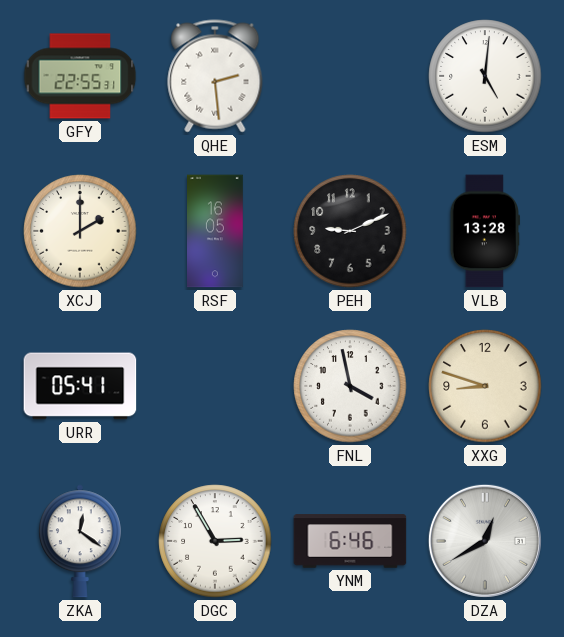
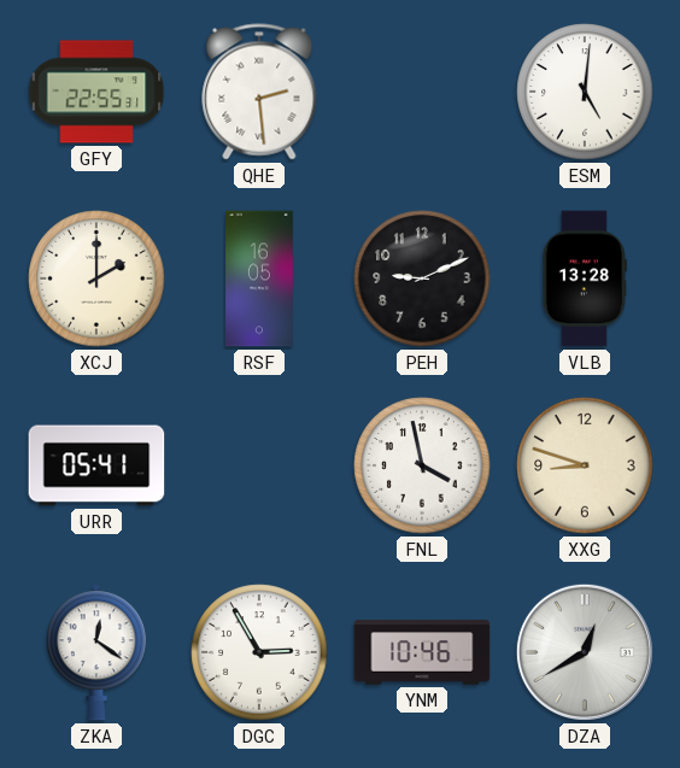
YNM: 6:46 -> 10:46 (422, 652)
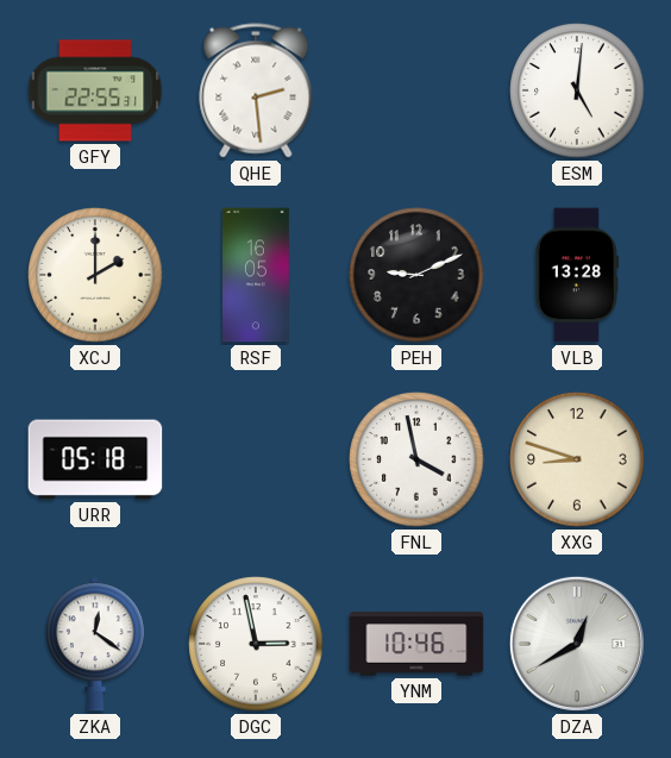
URR: 05:41 -> 05:18 (95, 459)
DGC: 2:55 -> 2:58 (256, 644)
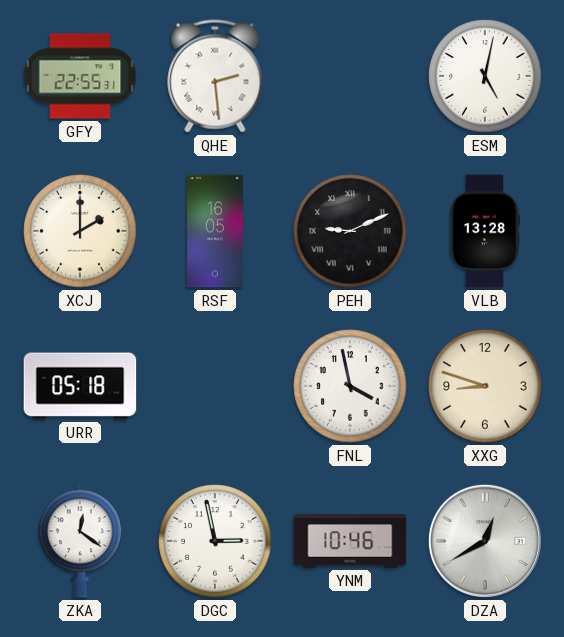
ESM: 5:01 -> 5:02 (485, 76)
PEH numerals: Arabic -> Roman (350, 231)
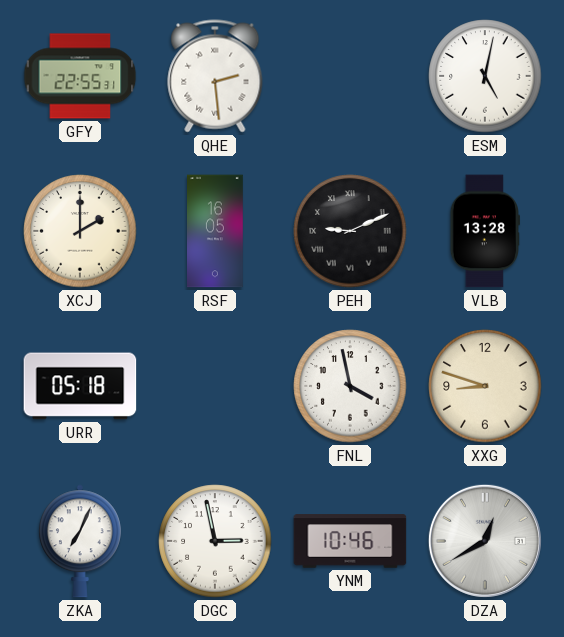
ZKA: 12:21 -> 7:04 (80, 541)
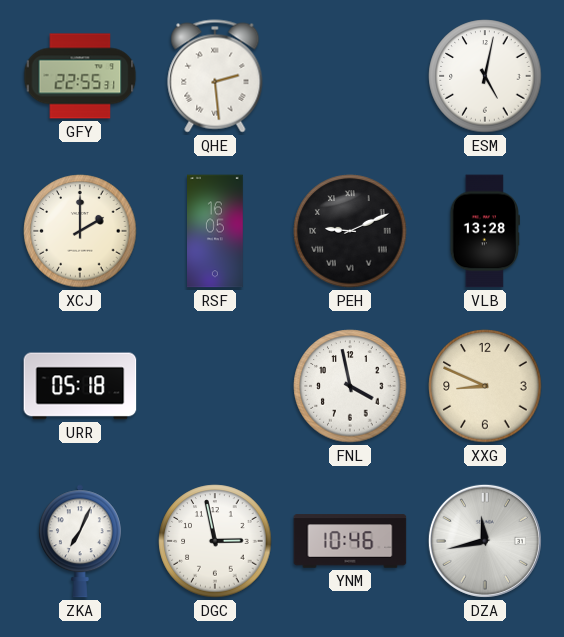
XXG: 8:48 -> 8:49 (485, 386)
DZA: 12:40 -> 11:43 (485, 541)
